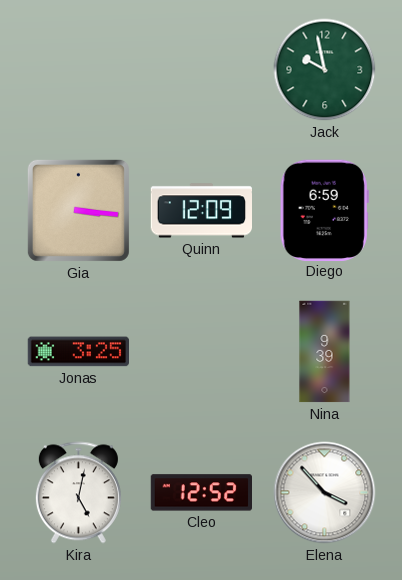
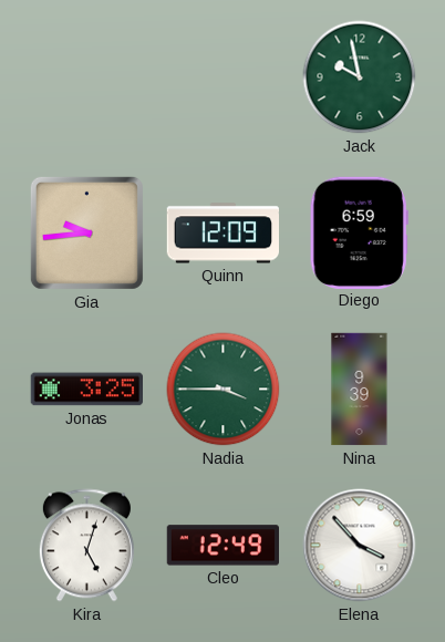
Gia: 3:16 -> 9:44 (86, 232)
Nadia: none -> 3:45 (224, 390)
Kira: 5:02 -> 5:03 (86, 546)
Cleo: 12:52 -> 12:49 (222, 546)
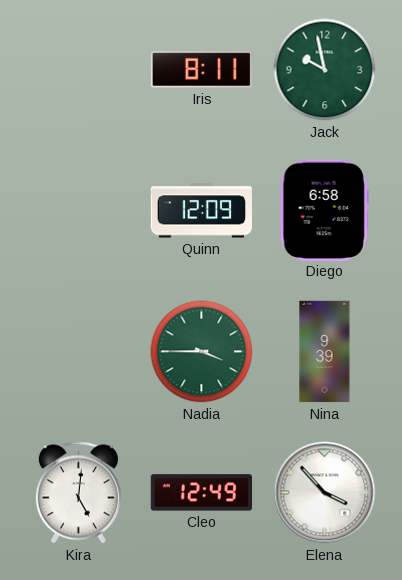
Iris: none -> 8:11 (201, 69)
Gia: 9:44 -> none (86, 232)
Diego: 6:59 -> 6:58 (324, 210)
Jonas: 3:25 -> none (86, 390)
Kira: 5:03 -> 5:01 (78, 493)
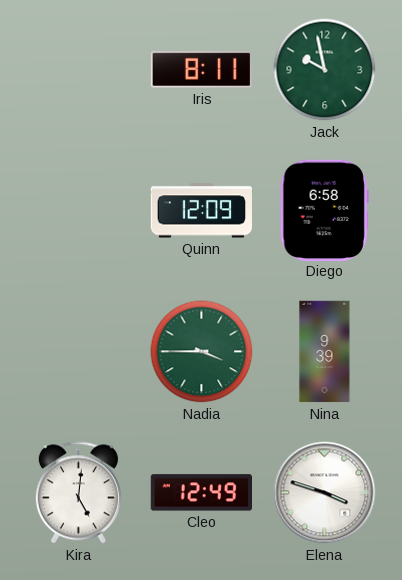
Elena: 3:53 -> 3:48 (325, 493)
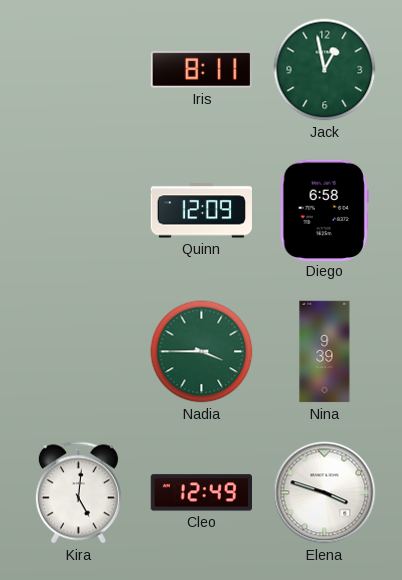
Jack: 9:58 -> 12:58 (325, 70)
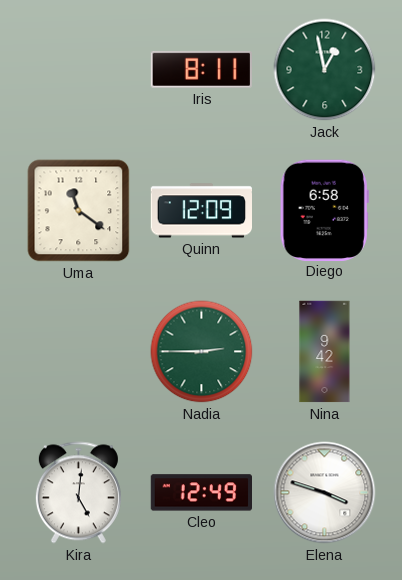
Uma: none -> 11:21 (79, 211)
Nadia: 3:45 -> 2:45 (202, 352)
Nina: 9:39 -> 9:42 (325, 352)
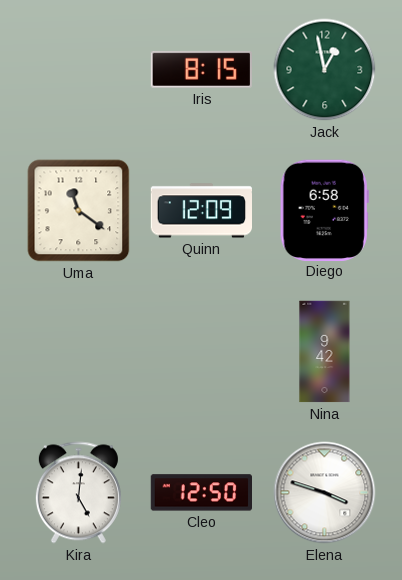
Iris: 8:11 -> 8:15 (201, 69)
Nadia: 2:45 -> none (202, 352)
Cleo: 12:49 -> 12:50 (201, 493)
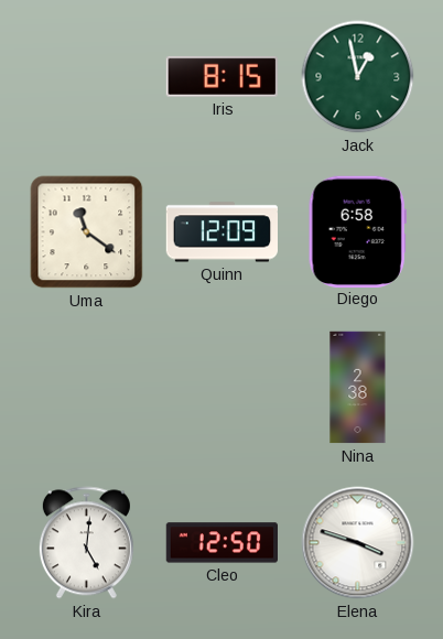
Nina: 9:42 -> 2:38 (358, 388)
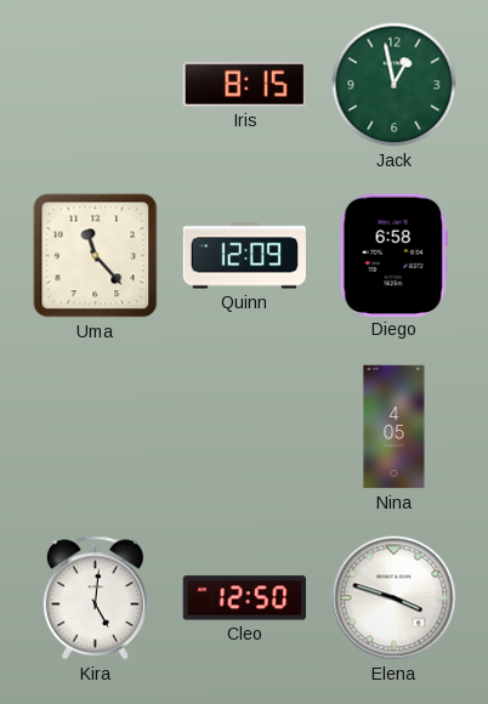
Uma: 11:21 -> 11:23 (96, 256)
Nina: 2:38 -> 4:05 (395, 427)
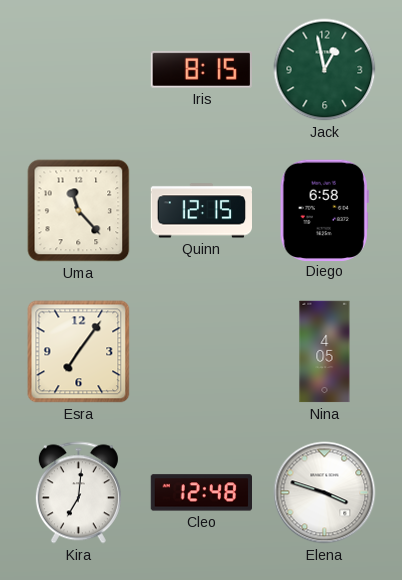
Quinn: 12:09 -> 12:15 (202, 211)
Esra: none -> 7:06 (79, 352)
Kira: 5:01 -> 7:01 (78, 493)
Cleo: 12:50 -> 12:48 (201, 493)
